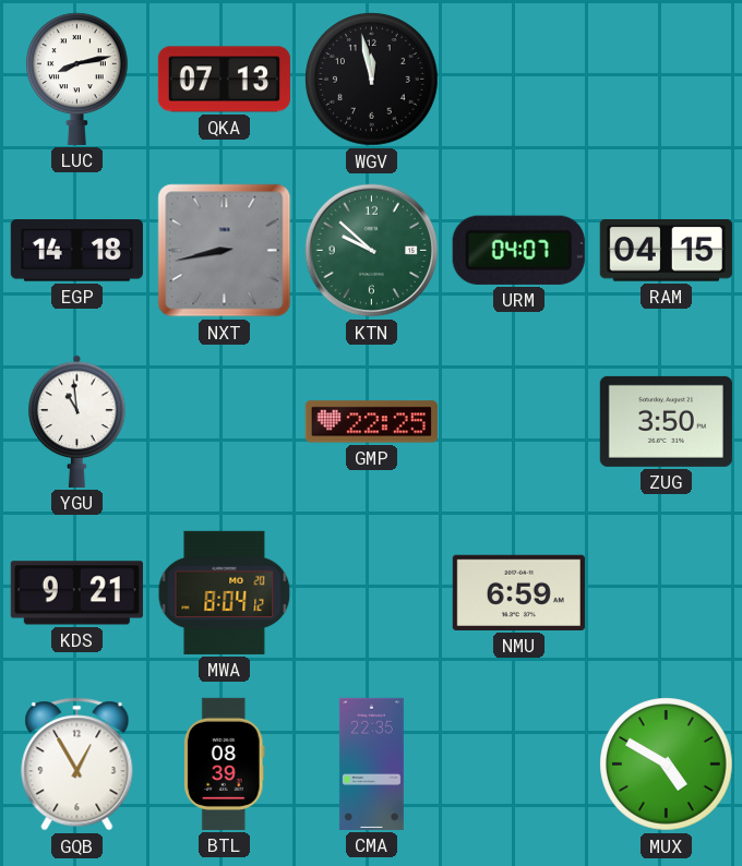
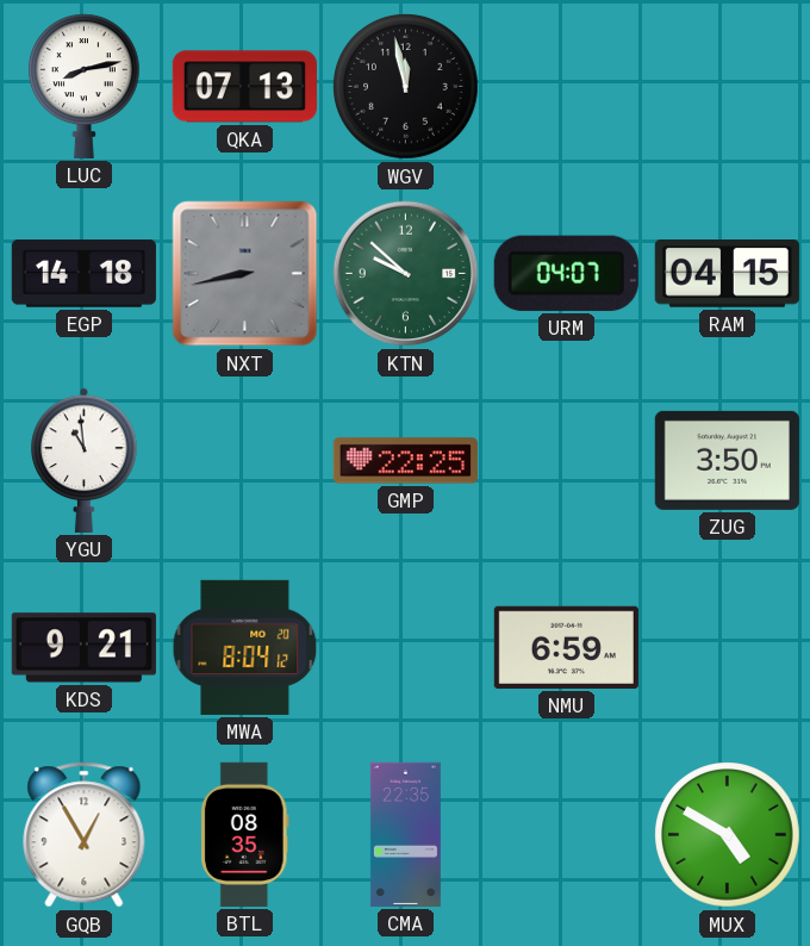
BTL: 08:39 -> 08:35 (245, 834)
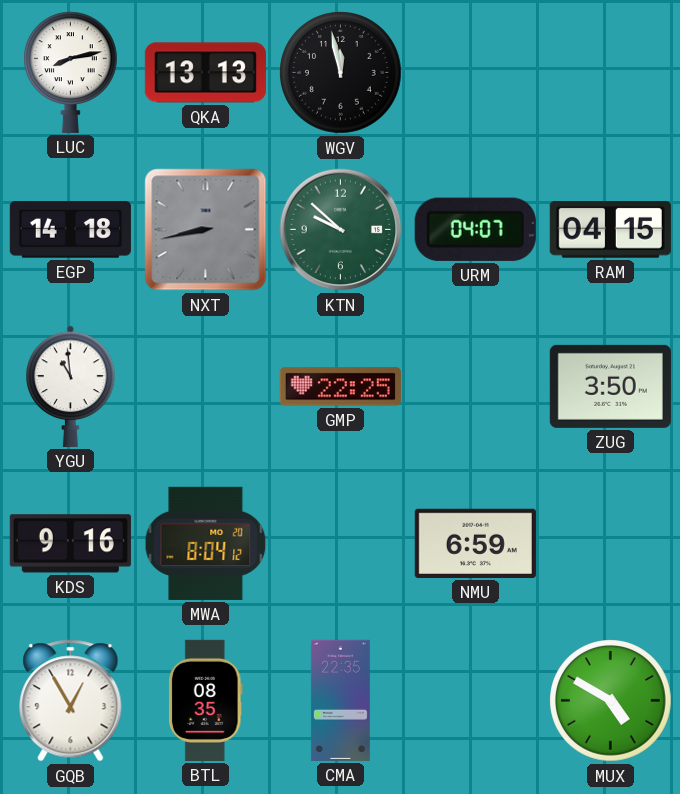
QKA: 07:13 -> 13:13 (205, 73)
KDS: 9:21 -> 9:16 (70, 544)
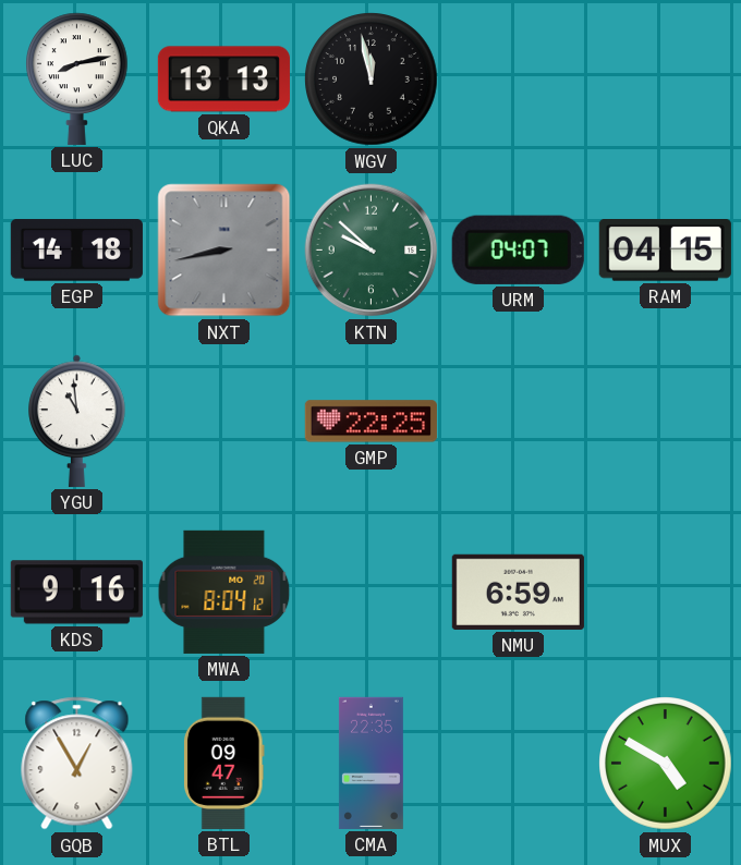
ZUG: 3:50 -> none (610, 386)
BTL: 08:35 -> 09:47 (224, 763)
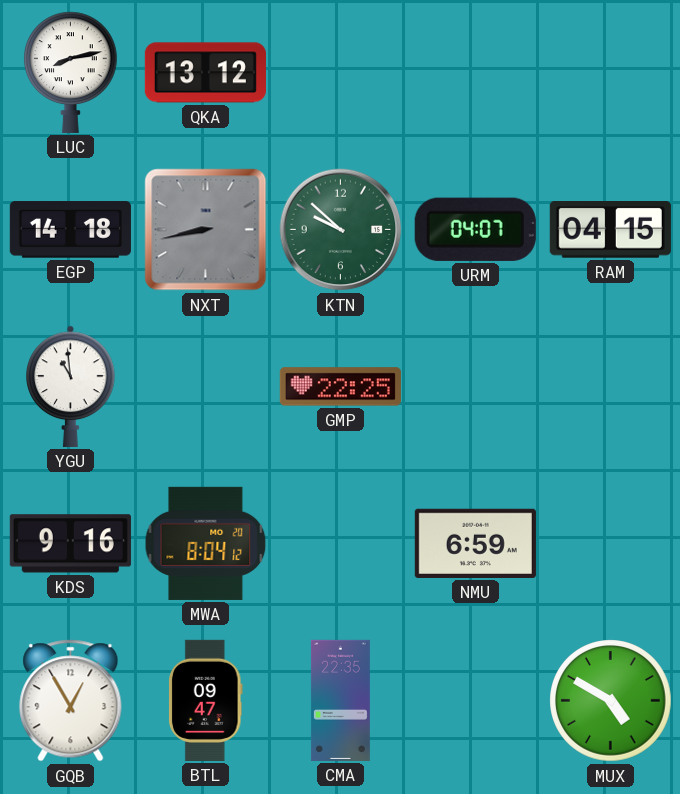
QKA: 13:13 -> 13:12 (205, 73)
WGV: 11:58 -> none (372, 80)
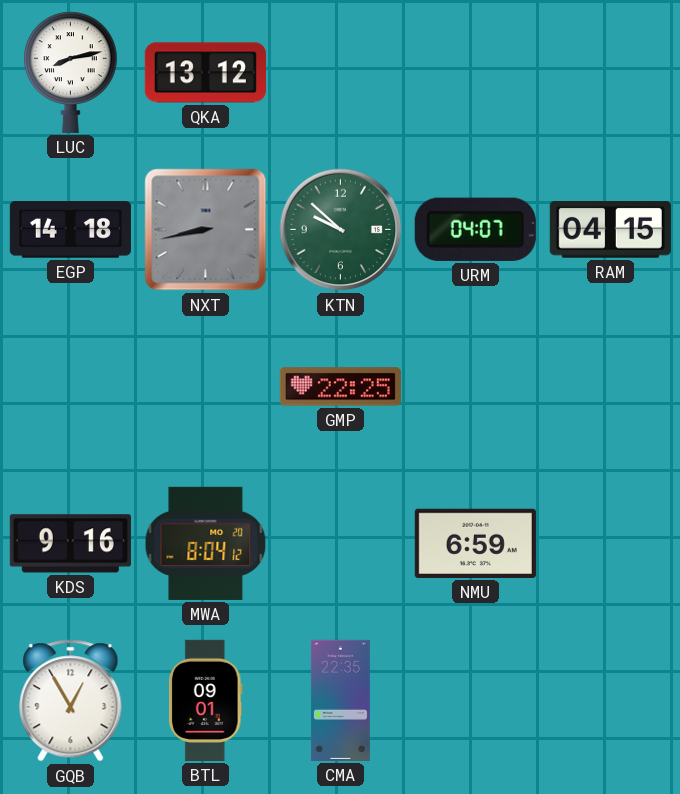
YGU: 10:59 -> none (71, 386)
BTL: 09:47 -> 09:01 (206, 700)
MUX: 4:50 -> none (611, 701)
